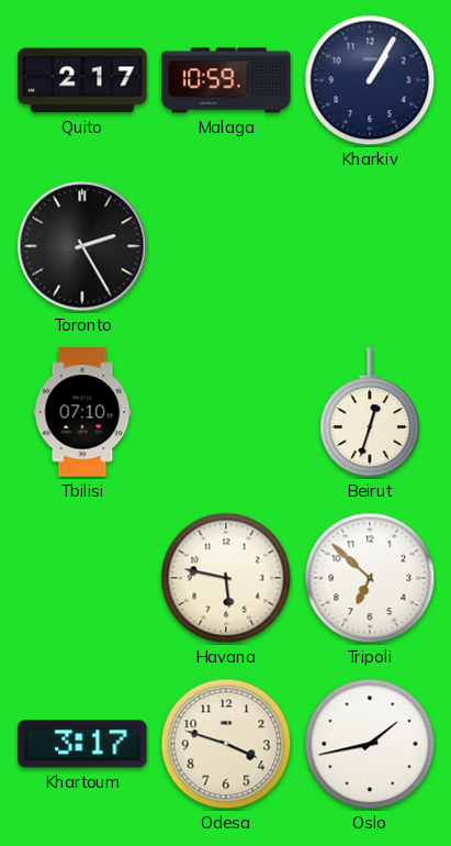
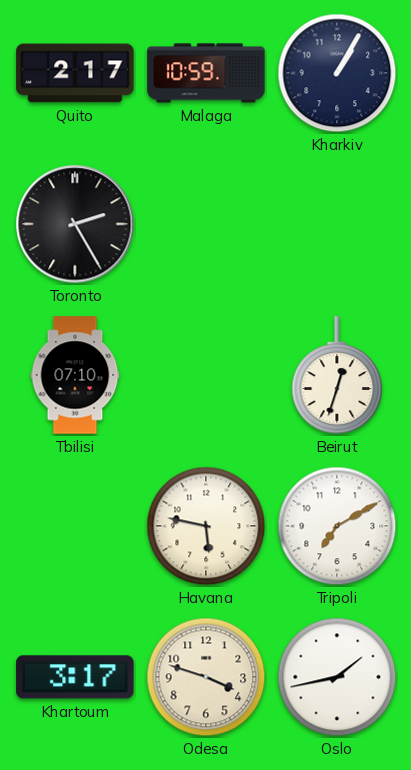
Tripoli: 6:52 -> 7:10 (337, 526)
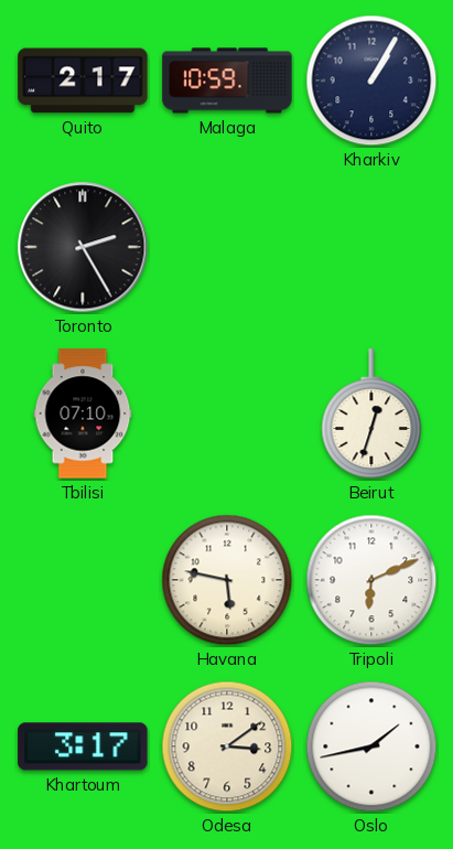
Tripoli: 7:10 -> 6:11 (371, 580)
Odesa: 3:48 -> 3:09 (227, 746)
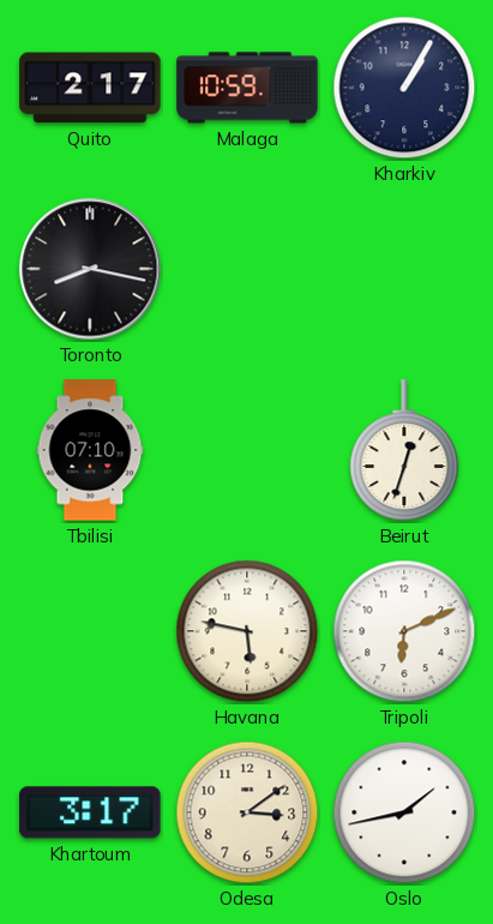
Toronto: 2:25 -> 8:17 (90, 269)
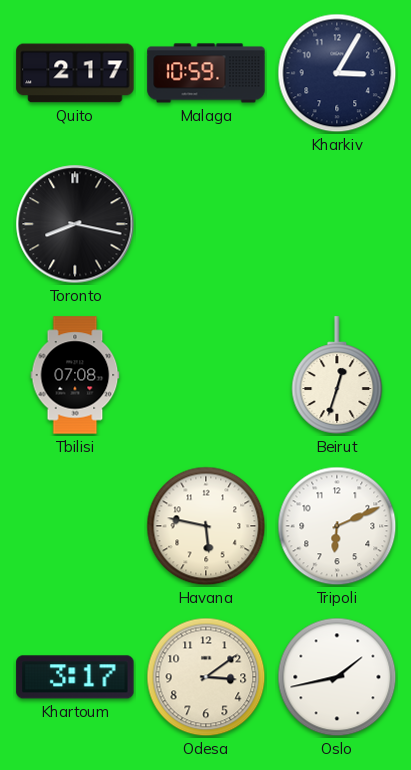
Kharkiv: 1:05 -> 3:05 (337, 73)
Tbilisi: 07:10 -> 07:08 (75, 375)
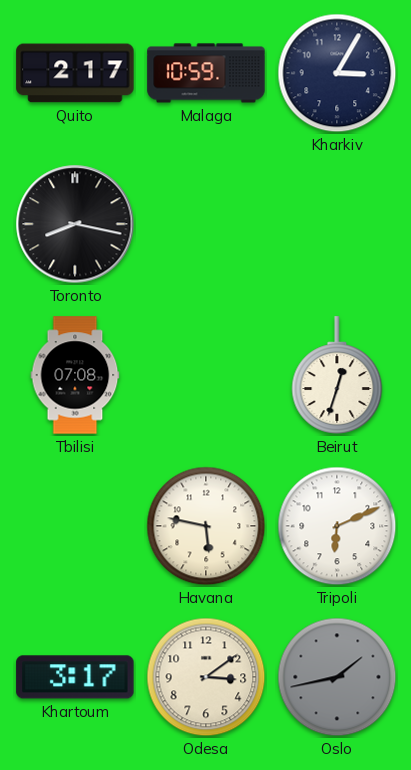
Oslo dial: white -> grey (337, 677)
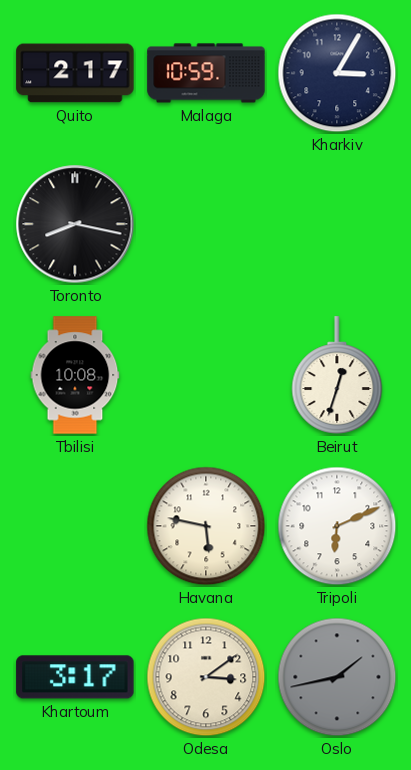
Tbilisi: 07:08 -> 10:08 (75, 375)
